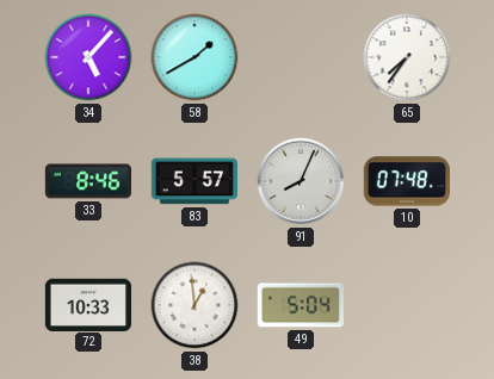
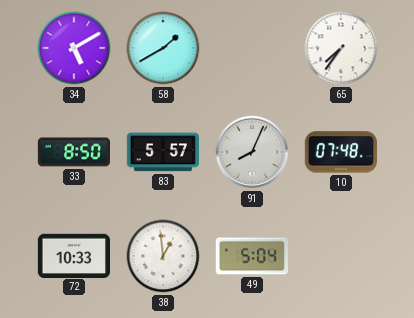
34: 5:07 -> 5:10 (74, 48)
33: 8:46 -> 8:50 (73, 152)
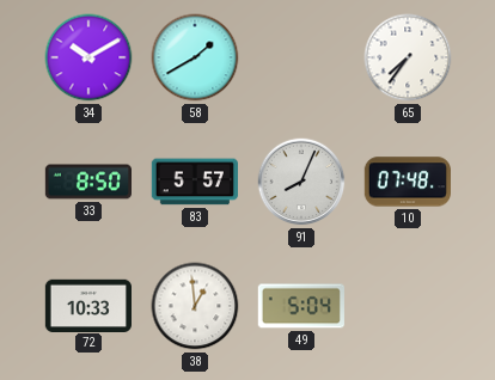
34: 5:10 -> 10:10 (88, 57)
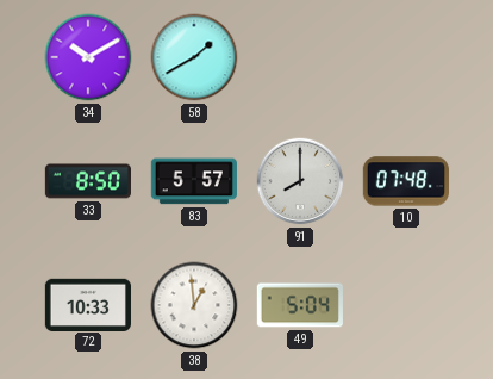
65: 7:36 -> none (408, 57)
91: 8:04 -> 8:00 (300, 181)
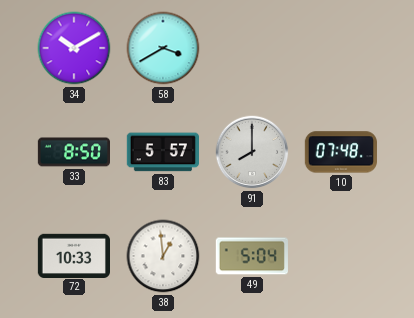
58: 1:40 -> 3:40 (163, 48)
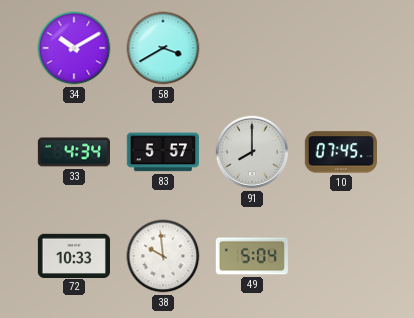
33: 8:50 -> 4:34 (73, 152)
10: 07:48 -> 07:45 (340, 152)
38: 12:59 -> 9:59 (163, 256)
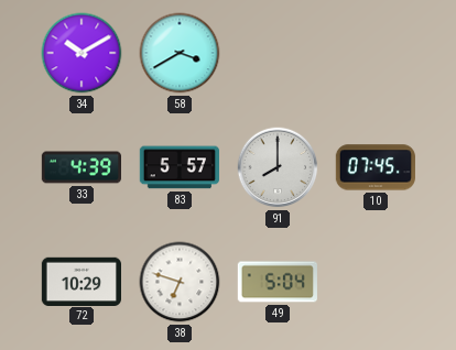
33: 4:34 -> 4:39 (80, 167)
72: 10:33 -> 10:29 (80, 281)
38: 9:59 -> 6:48 (180, 282)
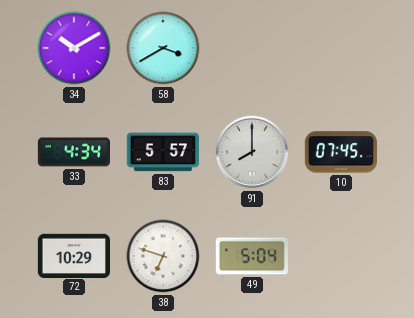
33: 4:39 -> 4:34 (73, 152)
